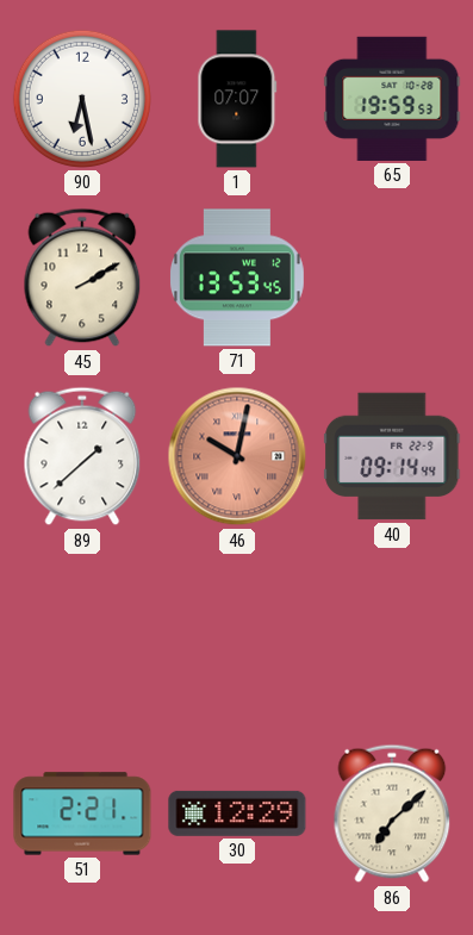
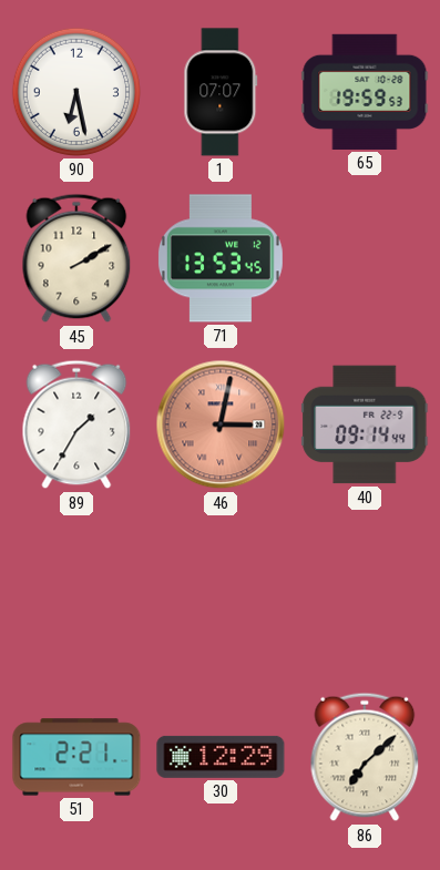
89: 1:38 -> 1:35 (76, 424)
46: 10:02 -> 3:02 (221, 424)
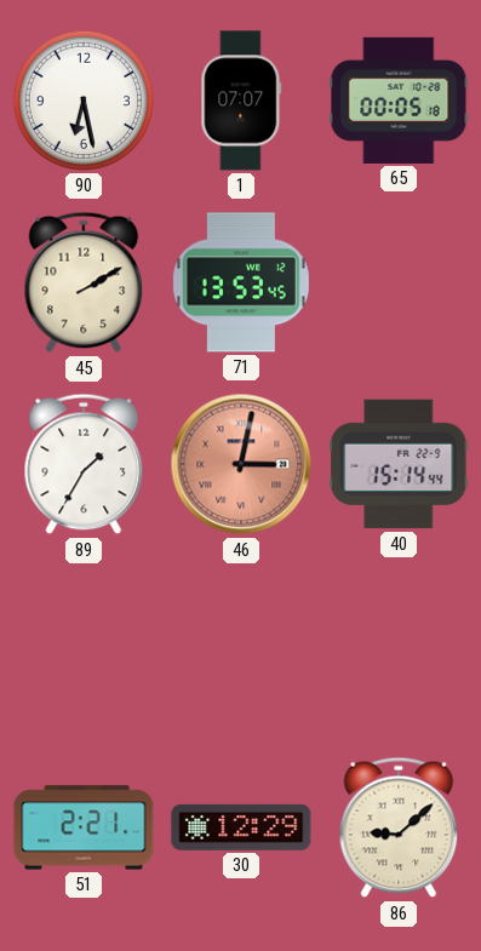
65: 19:59 -> 00:05 (399, 101)
40: 09:14 -> 15:14 (399, 464)
86: 7:08 -> 9:08 (399, 827)
